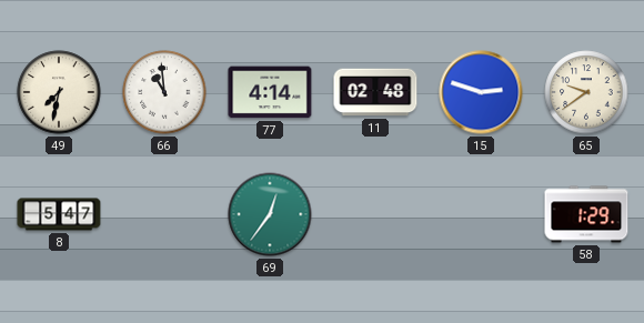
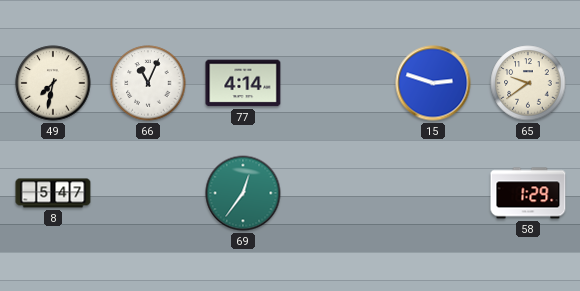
66: 10:59 -> 11:04 (148, 83)
11: 02:48 -> none (375, 92)
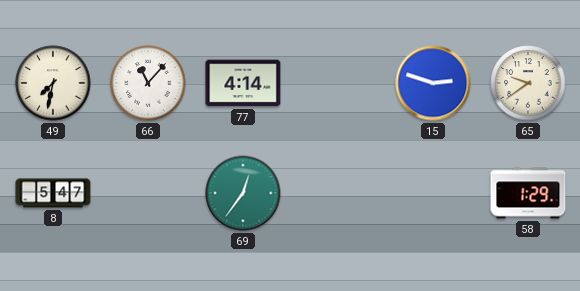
66: 11:04 -> 11:07 (148, 83)
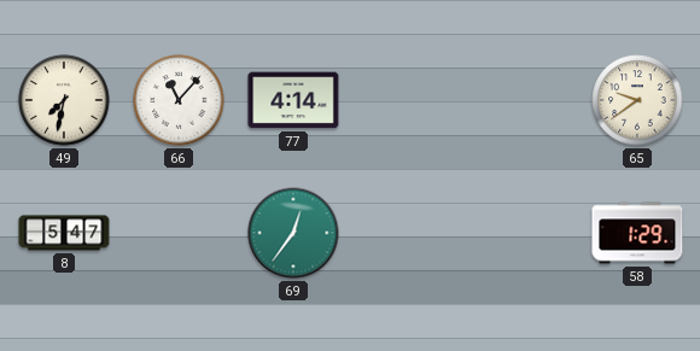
15: 2:48 -> none (433, 83)
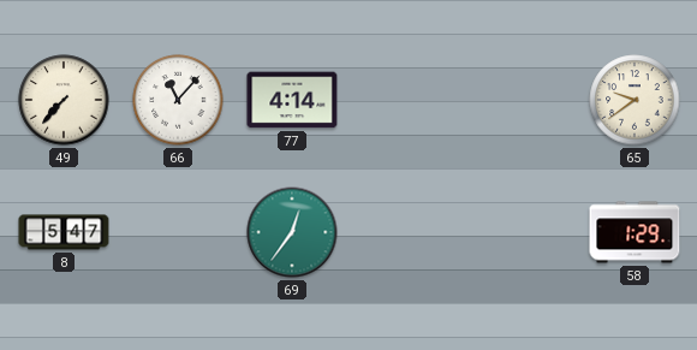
49: 7:32 -> 7:37 (64, 100)
